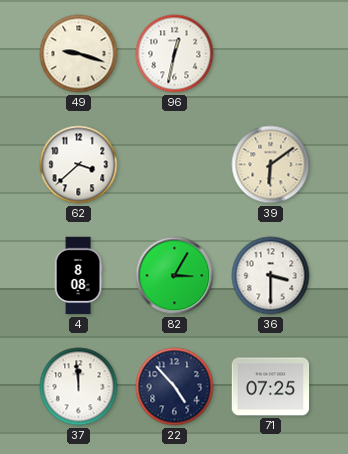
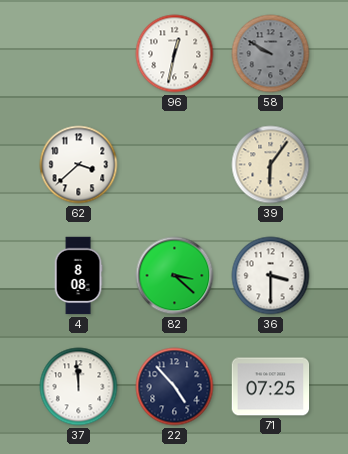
49: 9:18 -> none (79, 54)
58: none -> 9:50 (271, 54)
39: 6:09 -> 6:06 (271, 165)
82: 3:05 -> 3:22 (175, 276)
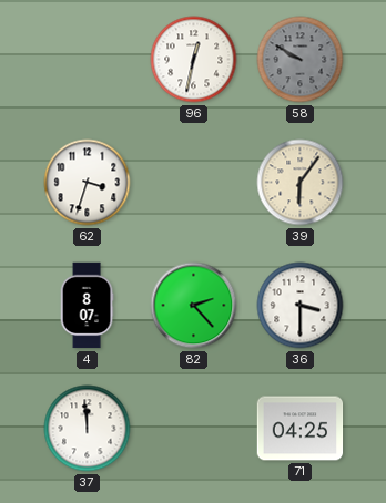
62: 3:38 -> 3:33 (88, 183)
4: 8:08 -> 8:07 (87, 306)
82: 3:22 -> 2:23 (194, 306)
22: 4:53 -> none (175, 387)
71: 07:25 -> 04:25 (301, 429)
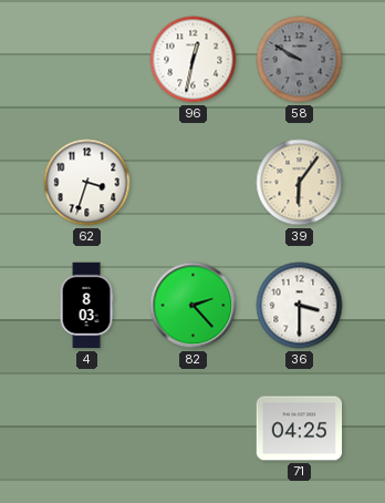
4: 8:07 -> 8:03 (86, 306)
37: 11:59 -> none (88, 429)
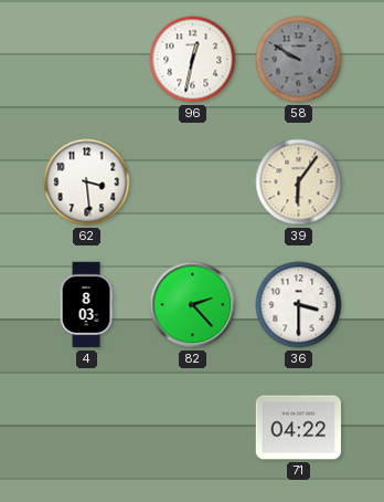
62: 3:33 -> 3:29 (87, 182)
71: 04:25 -> 04:22 (299, 428)
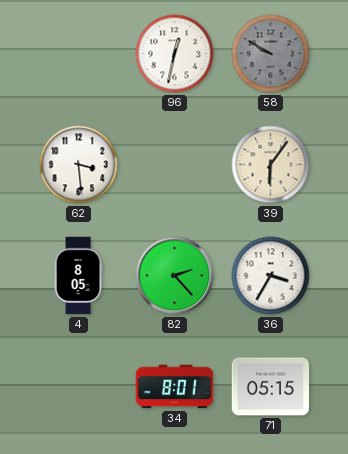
4: 8:03 -> 8:05 (78, 276)
36: 3:30 -> 3:35 (271, 276)
34: none -> 8:01 (175, 387)
71: 04:22 -> 05:15 (271, 387)
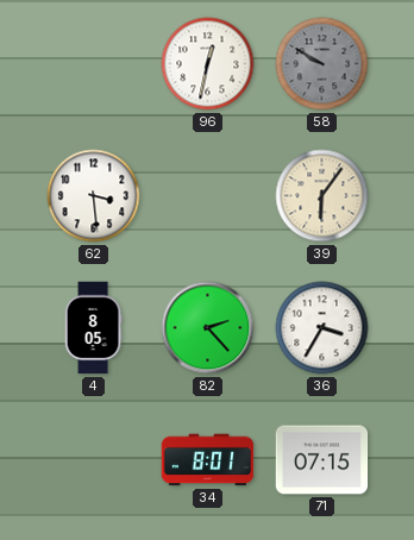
71: 05:15 -> 07:15 (322, 460)
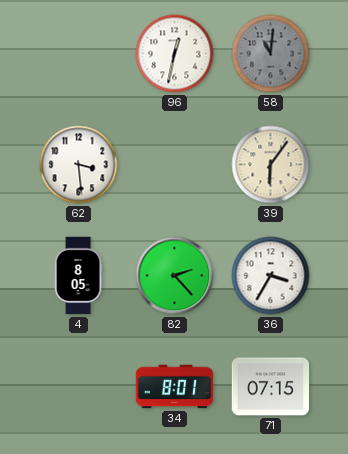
58: 9:50 -> 11:01 (271, 54)
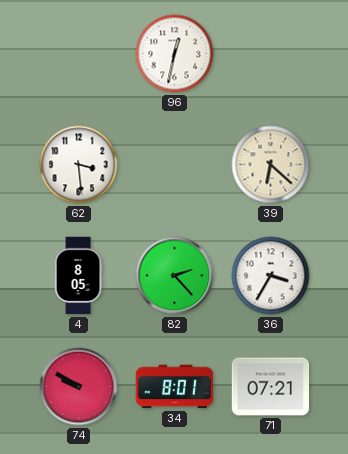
58: 11:01 -> none (271, 54)
39: 6:06 -> 6:22 (271, 165)
74: none -> 9:50 (79, 387)
71: 07:15 -> 07:21 (271, 387)
